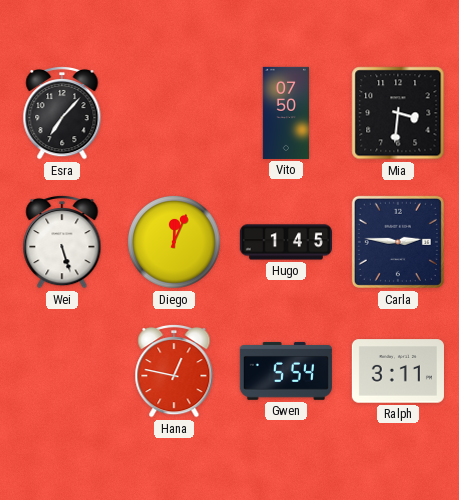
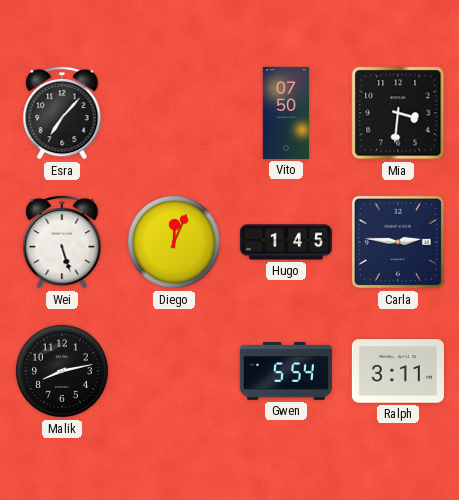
Malik: none -> 8:13 (62, 371)
Hana: 12:47 -> none (174, 371)
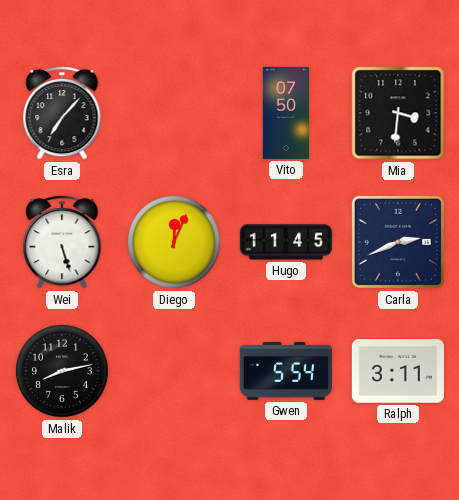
Hugo: 1:45 -> 11:45 (286, 242)
Carla: 2:46 -> 2:41 (398, 242)
